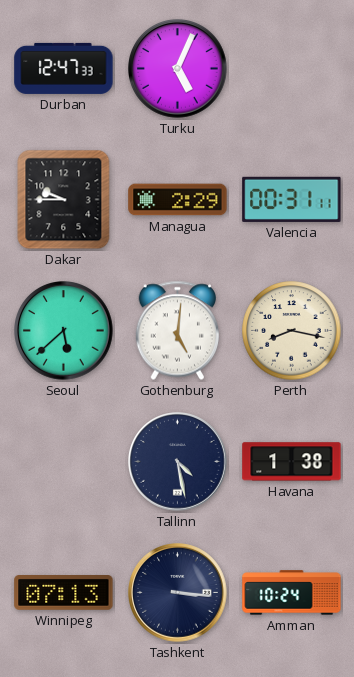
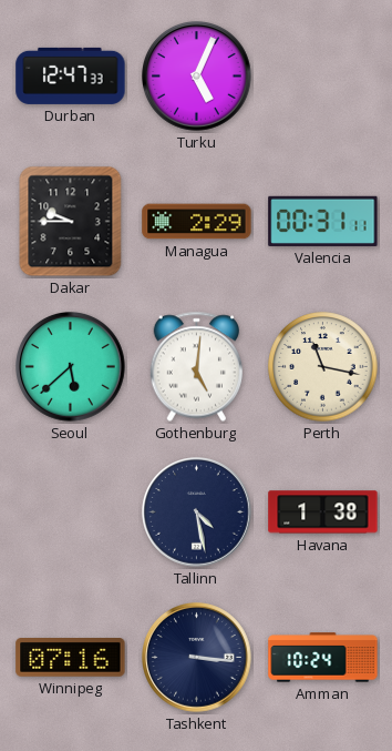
Perth: 8:17 -> 11:17 (323, 367)
Winnipeg: 07:13 -> 07:16 (71, 658)
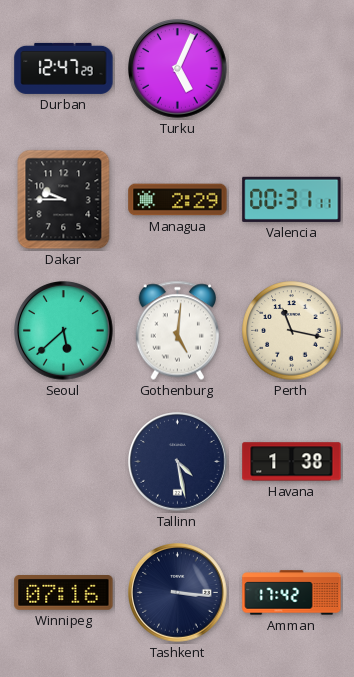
Durban: 12:47:33 -> 12:47:29 (64, 68)
Amman: 10:24 -> 17:42 (292, 593)
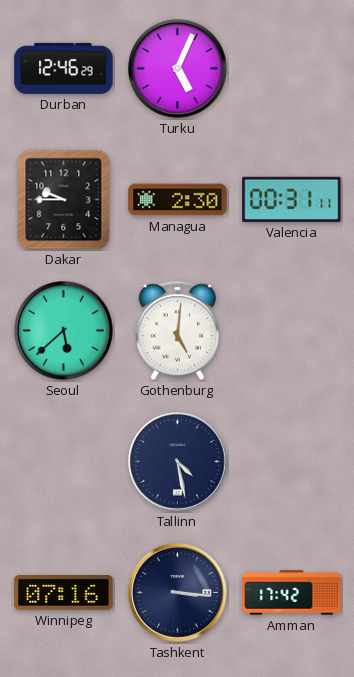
Durban: 12:47 -> 12:46 (64, 68)
Managua: 2:29 -> 2:30 (178, 200)
Perth: 11:17 -> none (292, 331)
Havana: 1:38 -> none (292, 462)
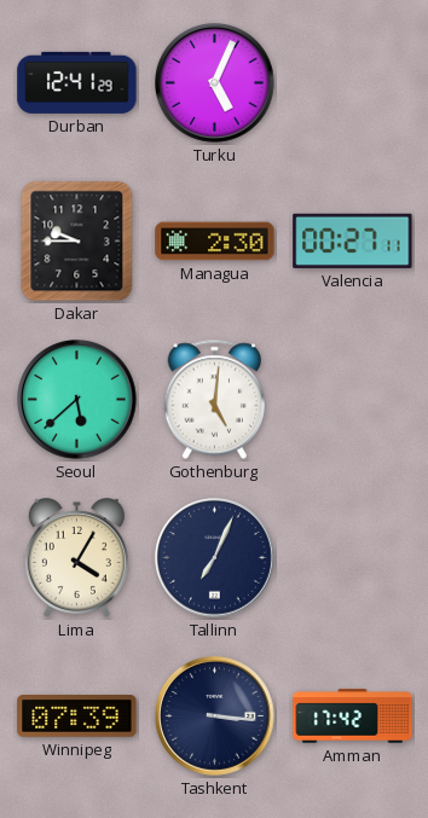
Durban: 12:46 -> 12:41 (77, 82)
Valencia: 00:31 -> 00:27 (353, 240)
Lima: none -> 4:05 (76, 558)
Tallinn: 4:28 -> 7:04 (215, 558)
Winnipeg: 07:16 -> 07:39 (77, 717)
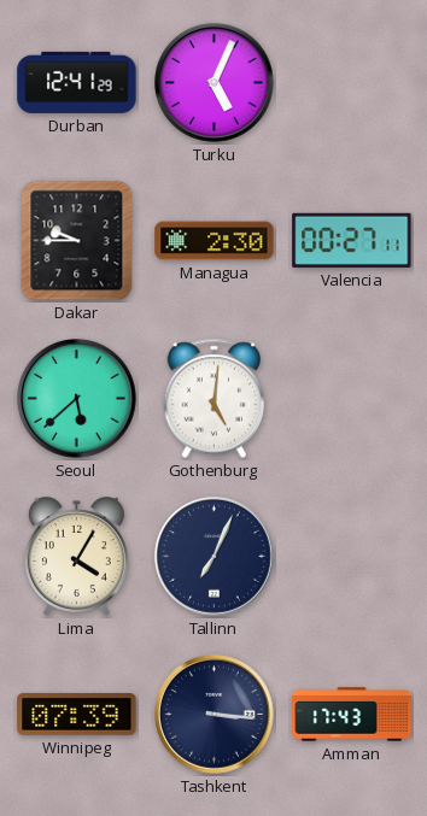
Amman: 17:42 -> 17:43 (352, 715)
